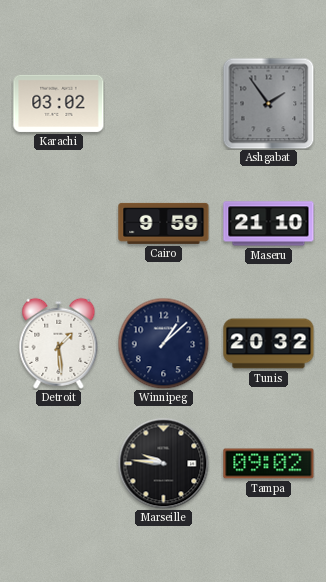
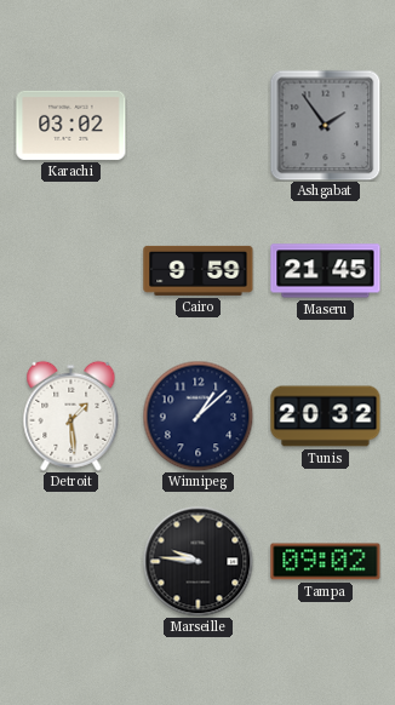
Maseru: 21:10 -> 21:45 (326, 271)
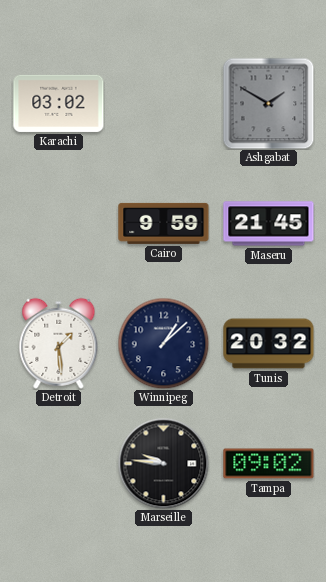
Ashgabat: 1:54 -> 1:50 (268, 103)
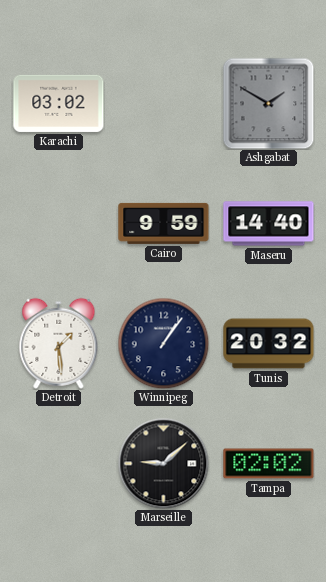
Maseru: 21:45 -> 14:40 (269, 224)
Winnipeg: 1:08 -> 1:06 (163, 343)
Marseille: 9:46 -> 9:08 (163, 463)
Tampa: 09:02 -> 02:02 (269, 464)
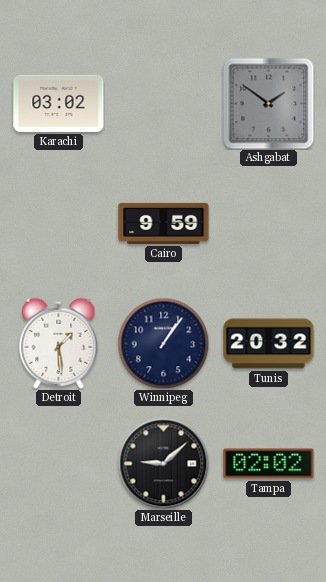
Ashgabat: 1:50 -> 1:51 (268, 103)
Maseru: 14:40 -> none (269, 224)
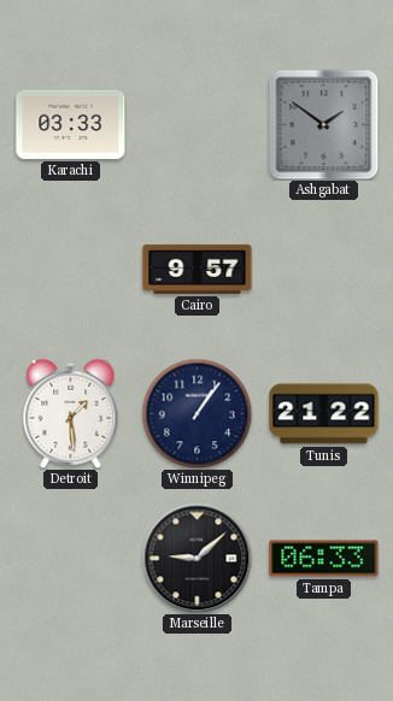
Karachi: 03:02 -> 03:33 (71, 124)
Cairo: 9:59 -> 9:57 (198, 269)
Tunis: 20:32 -> 21:22 (324, 414)
Tampa: 02:02 -> 06:33 (324, 559)
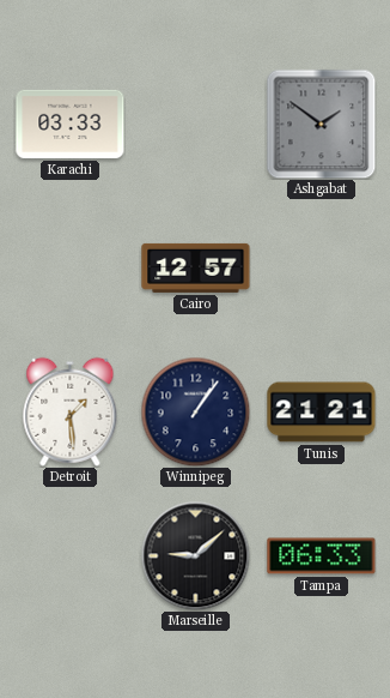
Cairo: 9:57 -> 12:57 (196, 267)
Tunis: 21:22 -> 21:21 (322, 413)
